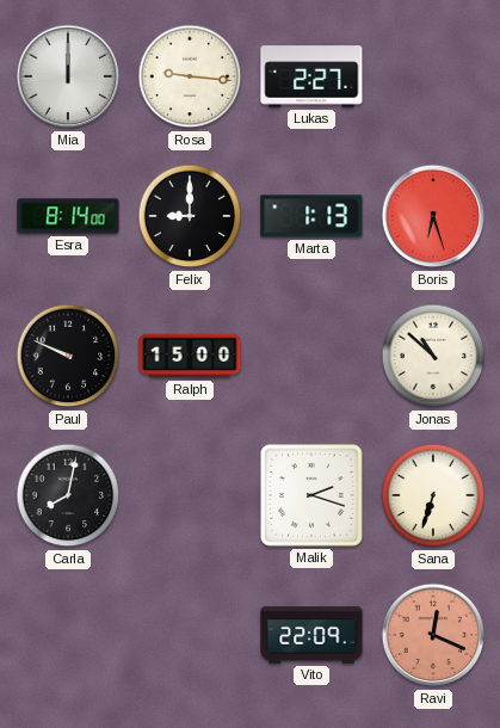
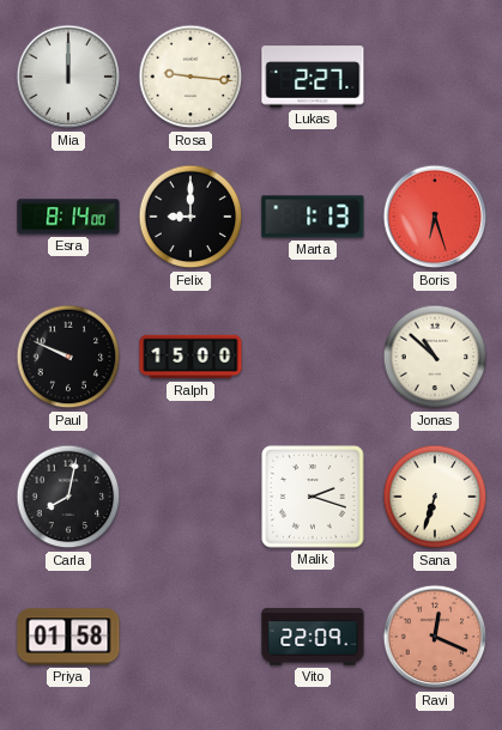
Priya: none -> 01:58 (68, 637)
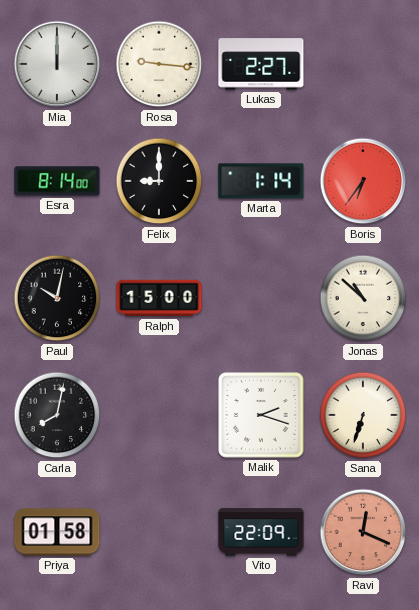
Marta: 1:13 -> 1:14 (261, 181)
Boris: 6:27 -> 6:36 (363, 181)
Paul: 9:49 -> 10:02 (57, 298)
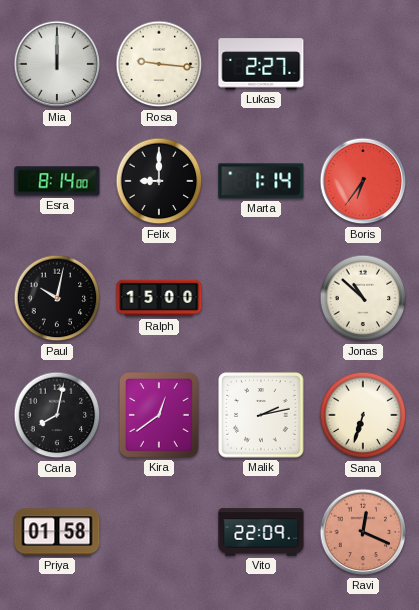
Kira: none -> 12:39 (159, 415)
Malik: 2:18 -> 2:13 (261, 415)
